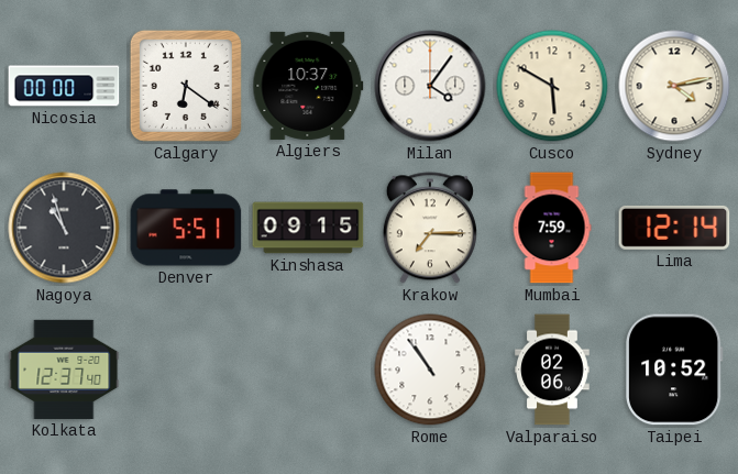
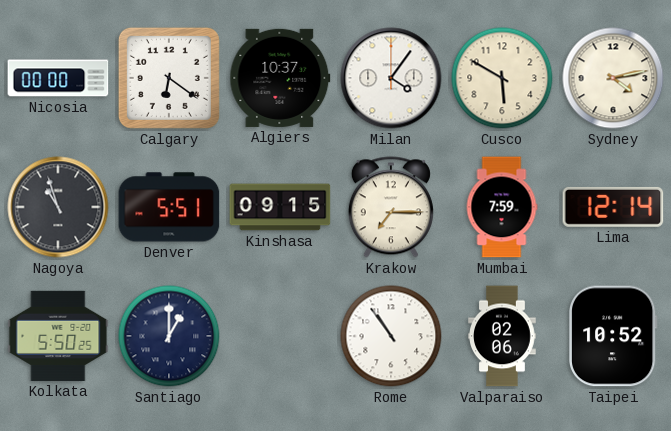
Kolkata: 12:37 -> 5:50 (58, 336)
Santiago: none -> 1:00 (169, 336)
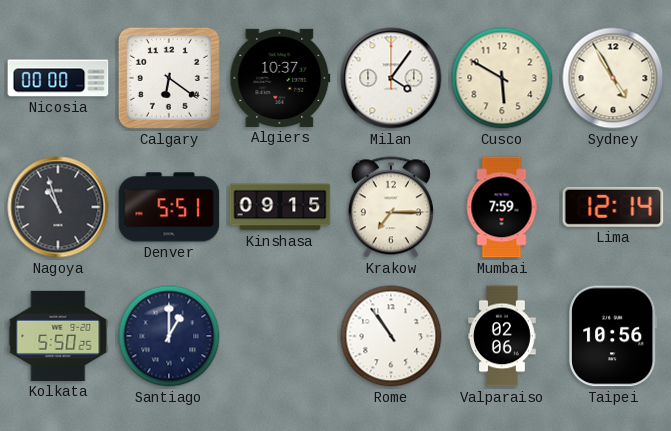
Sydney: 4:13 -> 4:55 (613, 78)
Taipei: 10:52 -> 10:56 (614, 336)
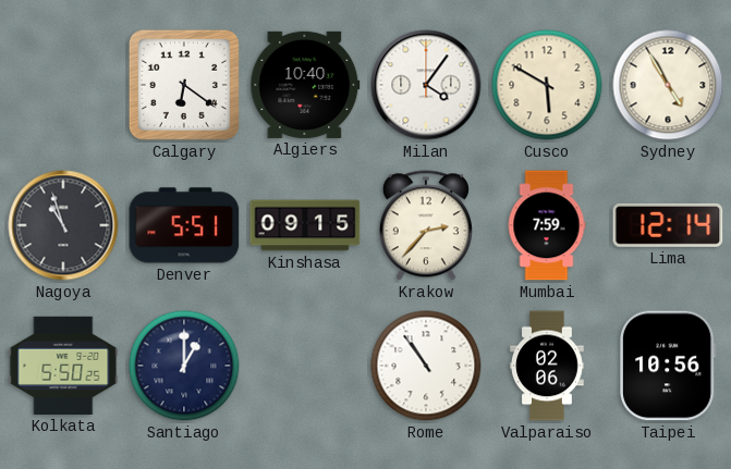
Nicosia: 00:00 -> none (58, 78)
Algiers: 10:37 -> 10:40 (305, 85)
Krakow: 7:15 -> 2:37 (426, 225)
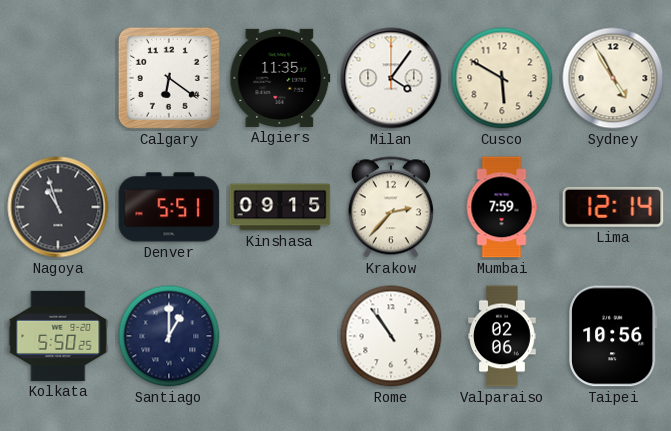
Algiers: 10:40 -> 11:35 (280, 78)
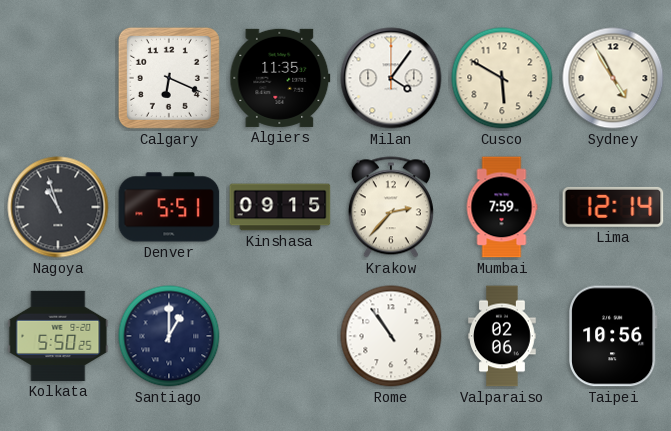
Calgary: 6:21 -> 6:19 (169, 78)
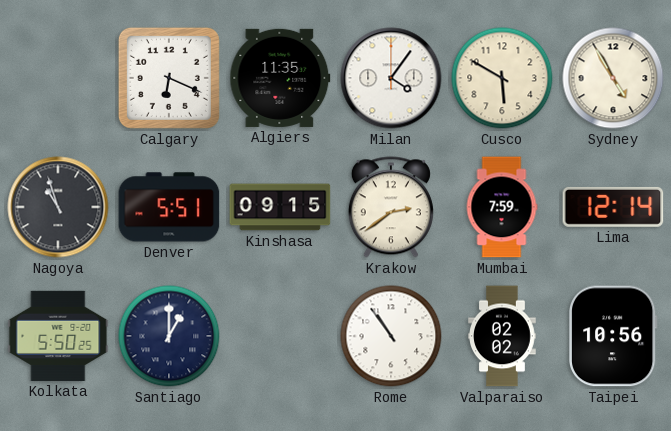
Krakow: 2:37 -> 2:39 (391, 207)
Valparaiso: 02:06 -> 02:02 (502, 336)
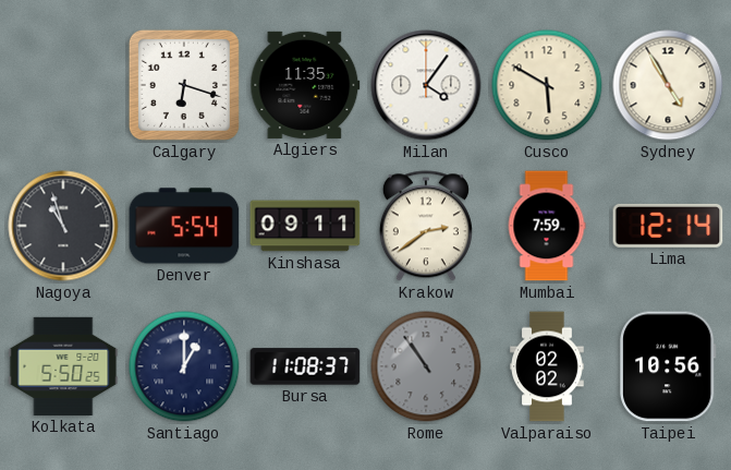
Calgary: 6:19 -> 6:18 (184, 85)
Denver: 5:51 -> 5:54 (184, 226)
Kinshasa: 09:15 -> 09:11 (305, 226)
Bursa: none -> 11:08 (305, 366)
Rome dial: white -> grey (426, 366)
